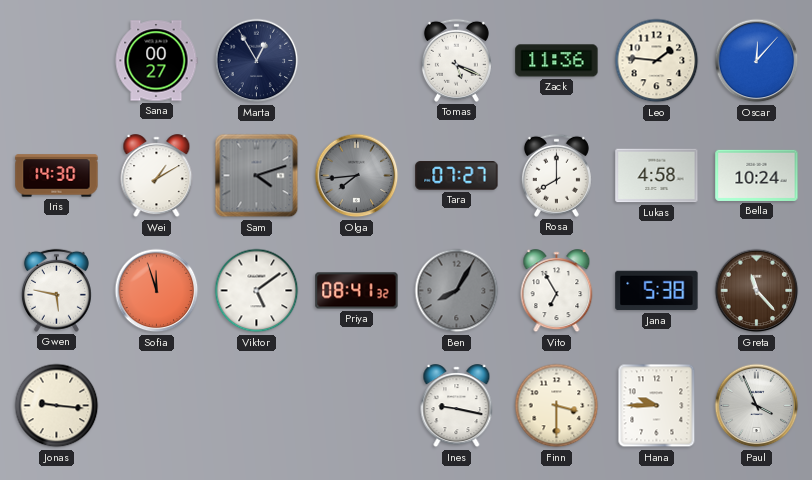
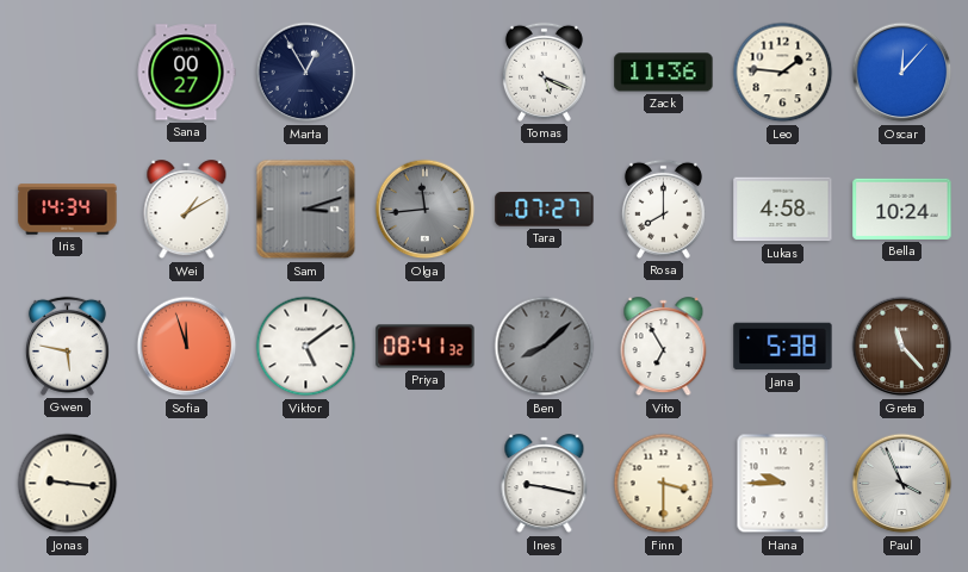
Iris: 14:30 -> 14:34 (68, 210)
Sam: 4:12 -> 3:12 (306, 210)
Olga: 7:44 -> 11:44 (426, 210)
Ben: 8:05 -> 8:08 (545, 347)
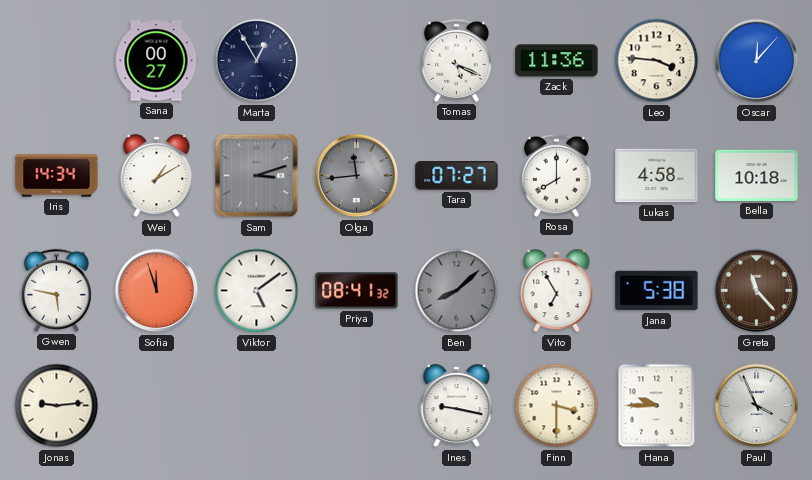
Leo: 1:46 -> 3:46 (657, 61)
Bella: 10:24 -> 10:18 (757, 175)
Jonas: 9:16 -> 9:14 (57, 406)
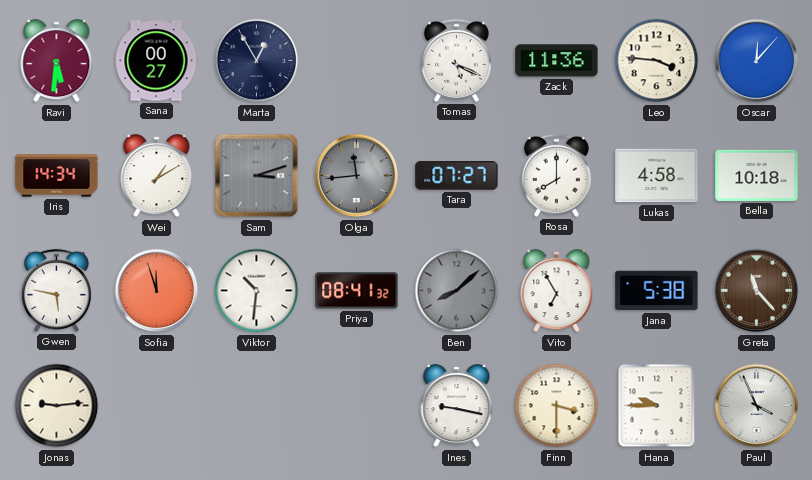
Ravi: none -> 5:31 (57, 61)
Viktor: 5:09 -> 10:31 (257, 291)
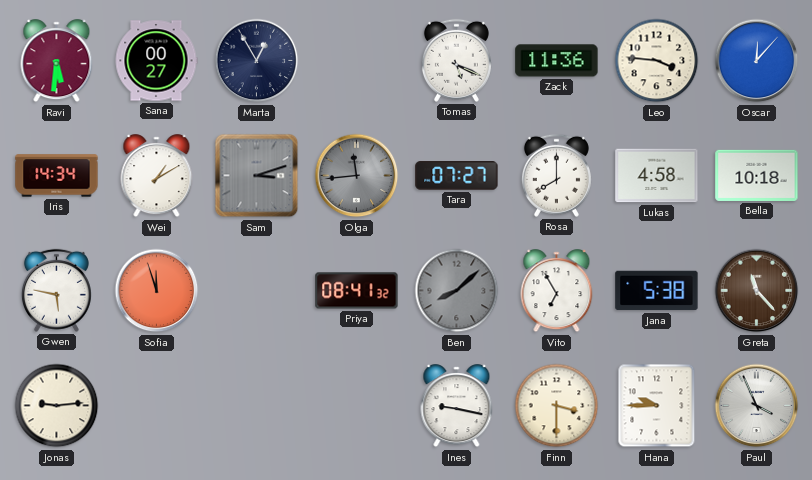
Viktor: 10:31 -> none (257, 291)
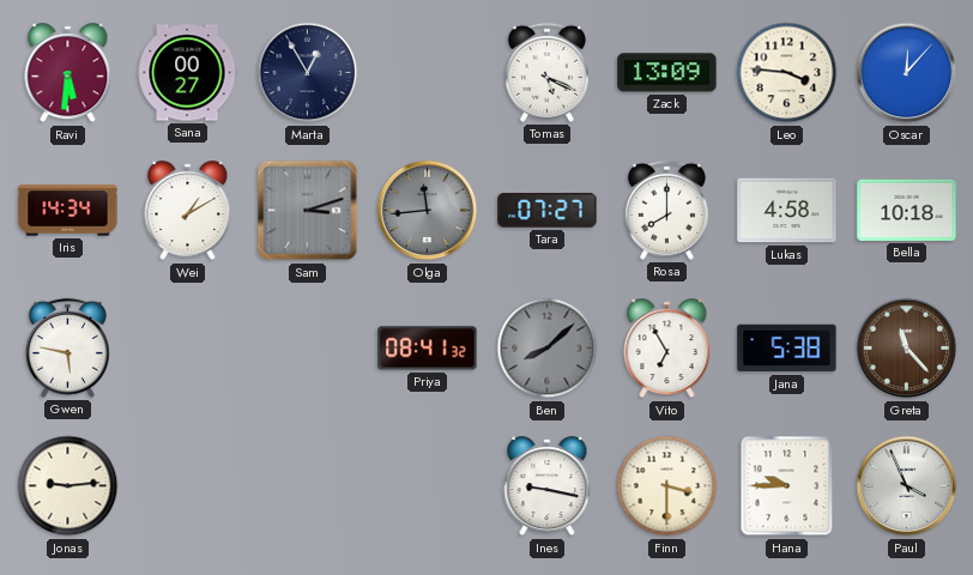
Zack: 11:36 -> 13:09 (667, 73)
Sofia: 11:57 -> none (157, 291)
